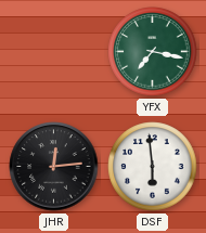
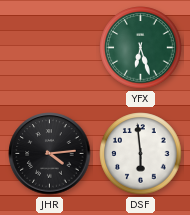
YFX: 7:17 -> 6:27 (141, 48)
JHR: 12:14 -> 4:14 (50, 154)
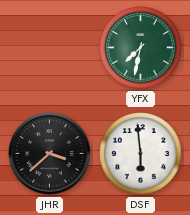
YFX: 6:27 -> 7:32 (141, 48)
JHR: 4:14 -> 3:38 (50, 154)
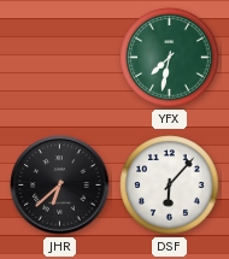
JHR: 3:38 -> 6:38 (60, 186)
DSF: 5:59 -> 6:07 (170, 186)
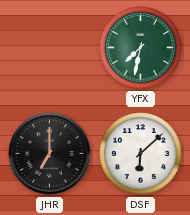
JHR: 6:38 -> 7:00 (50, 154)
DSF: 6:07 -> 6:08 (141, 154)
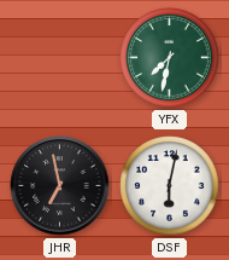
JHR: 7:00 -> 6:58 (60, 186)
DSF: 6:08 -> 6:02 (170, 186)
